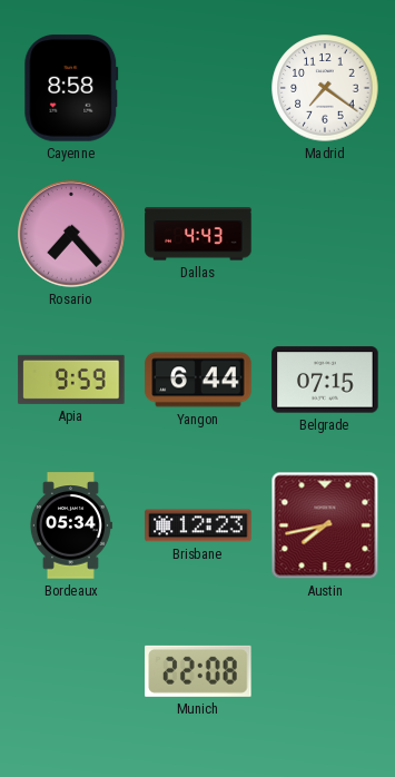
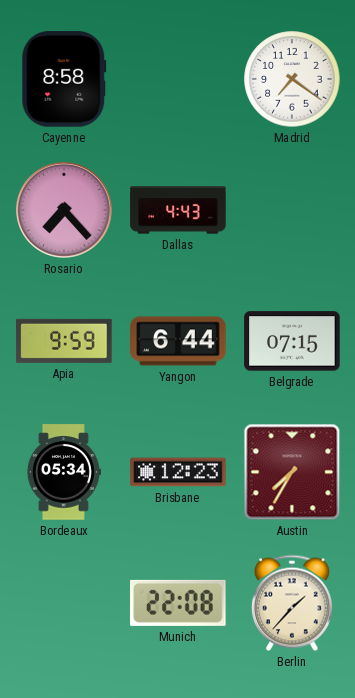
Austin: 7:43 -> 7:35 (292, 472)
Berlin: none -> 1:37 (292, 603)
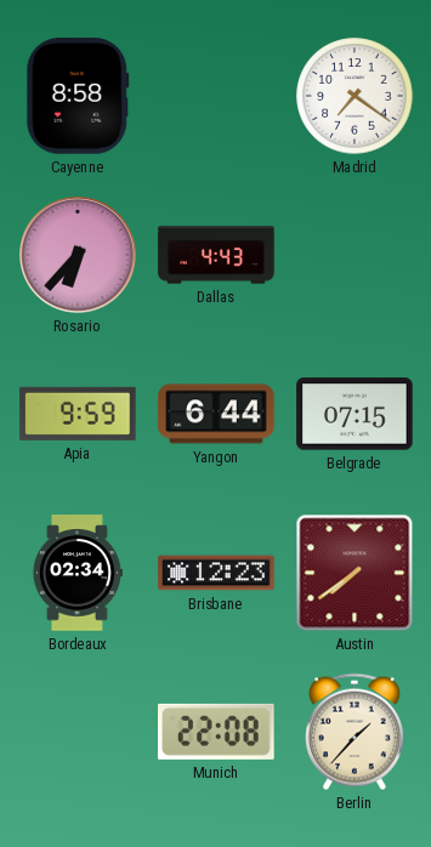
Rosario: 7:23 -> 6:37 (78, 255)
Bordeaux: 05:34 -> 02:34 (76, 573)
Austin: 7:35 -> 7:39 (355, 573)
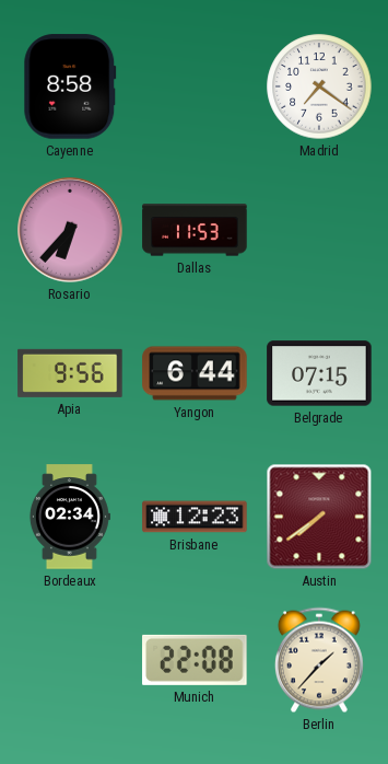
Dallas: 4:43 -> 11:53 (195, 230)
Apia: 9:59 -> 9:56 (70, 373)
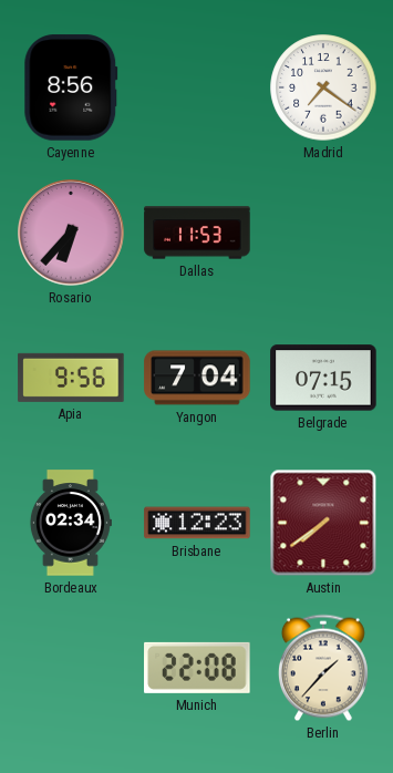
Cayenne: 8:58 -> 8:56 (71, 87)
Yangon: 6:44 -> 7:04 (197, 378)
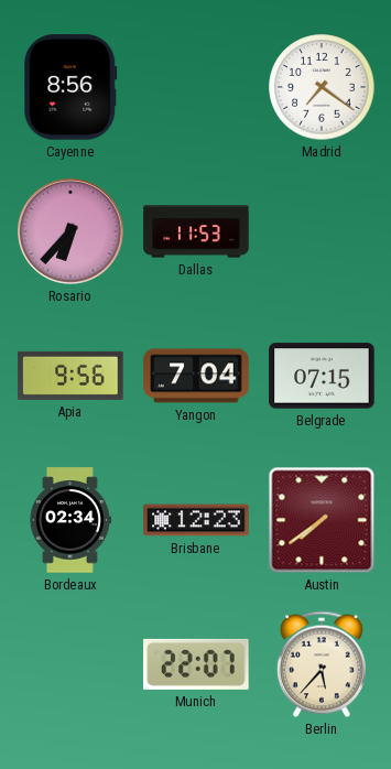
Munich: 22:08 -> 22:07 (196, 664)
Berlin: 1:37 -> 5:37 (322, 664)
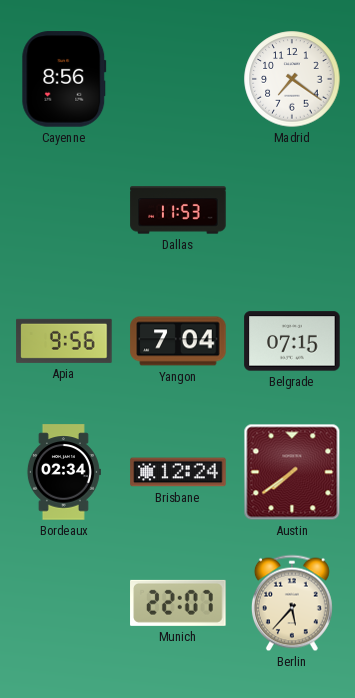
Rosario: 6:37 -> none (70, 231)
Brisbane: 12:23 -> 12:24 (178, 472)
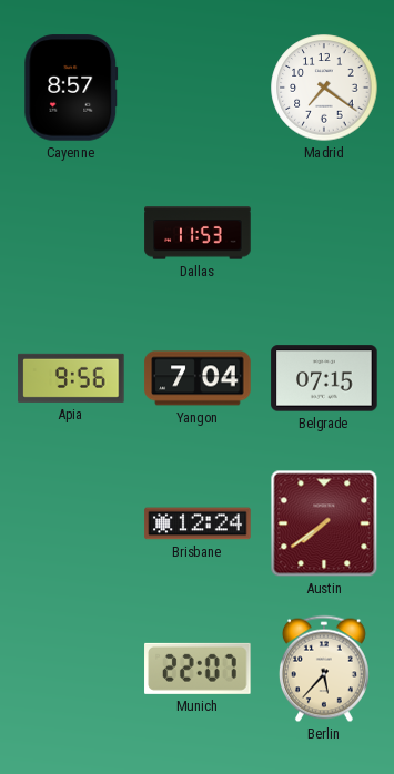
Cayenne: 8:56 -> 8:57 (71, 88)
Bordeaux: 02:34 -> none (63, 472)
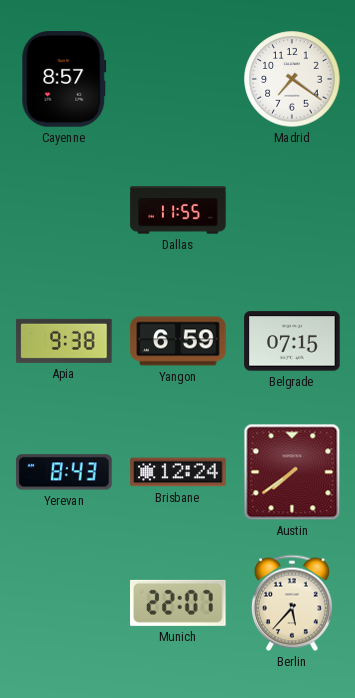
Dallas: 11:53 -> 11:55 (178, 210)
Apia: 9:56 -> 9:38 (64, 341)
Yangon: 7:04 -> 6:59 (178, 341)
Yerevan: none -> 8:43 (64, 472)
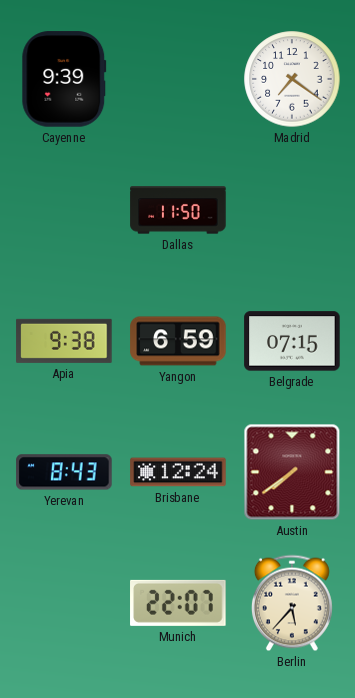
Cayenne: 8:57 -> 9:39 (64, 79)
Dallas: 11:55 -> 11:50 (178, 210)
